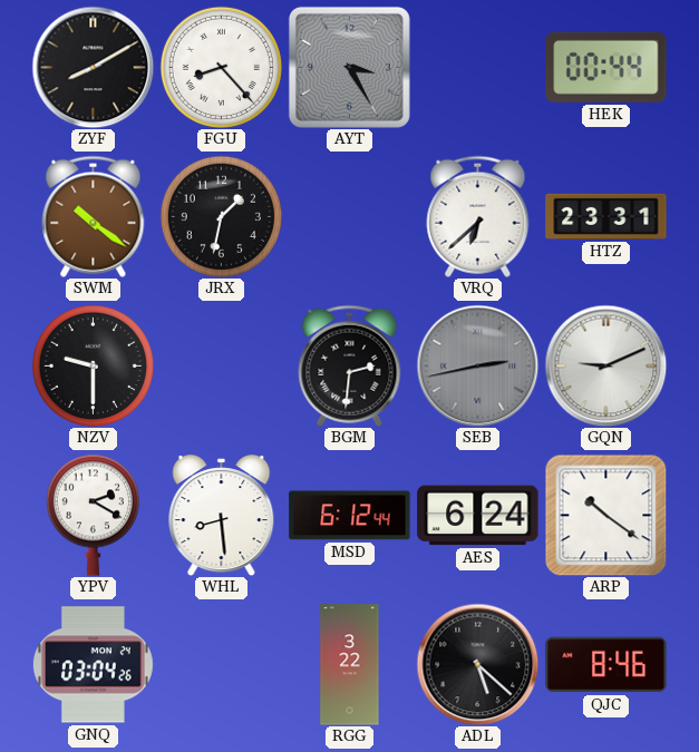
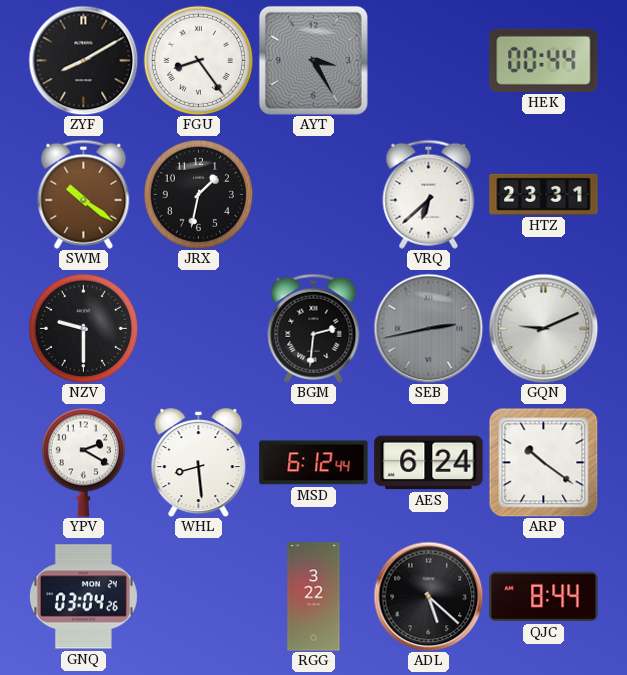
FGU: 8:23 -> 8:24 (198, 60)
QJC: 8:46 -> 8:44 (544, 597)
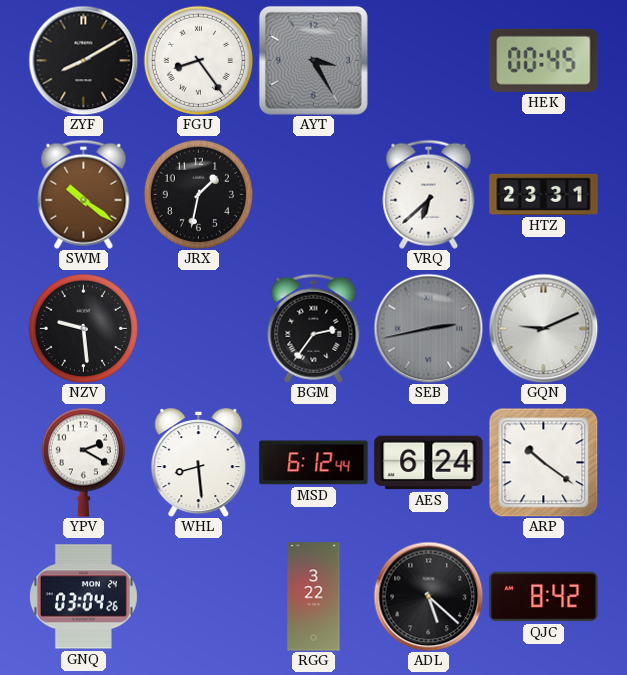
HEK: 00:44 -> 00:45 (544, 60)
NZV: 9:30 -> 9:29 (83, 328)
BGM: 2:31 -> 2:36 (314, 328)
QJC: 8:44 -> 8:42 (544, 597)
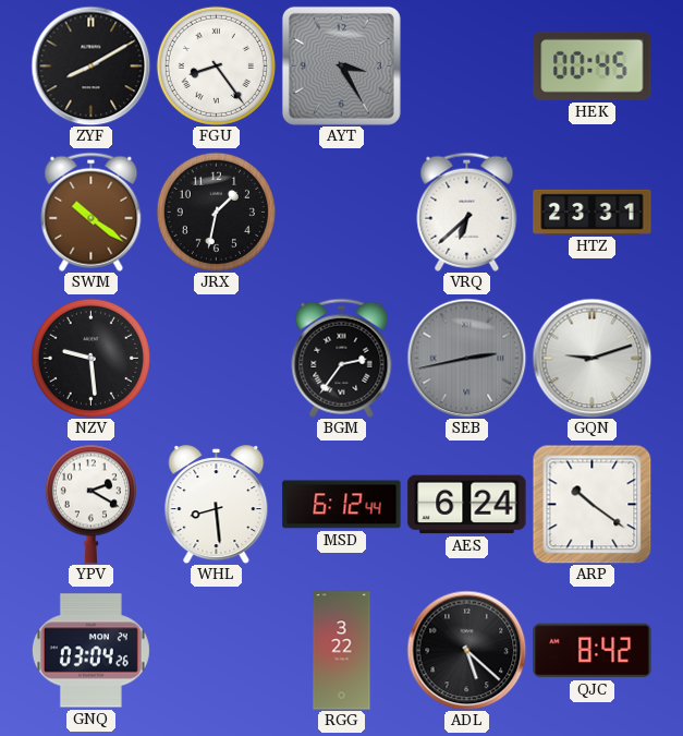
GQN: 9:11 -> 9:12 (591, 358)
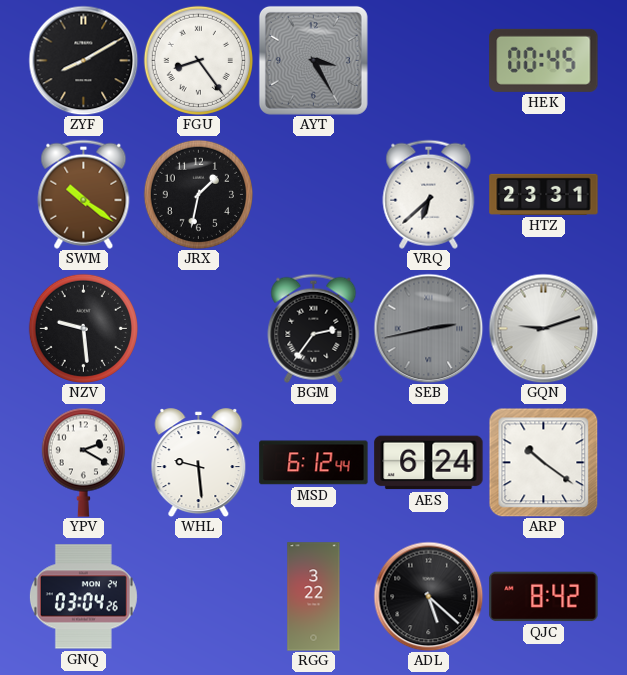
WHL: 8:29 -> 9:29 (199, 463)
